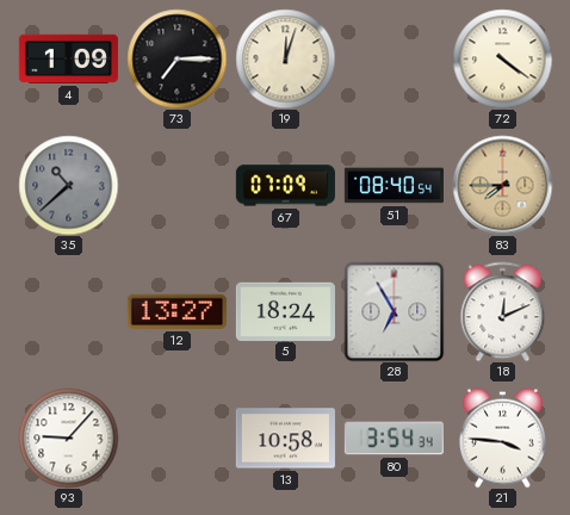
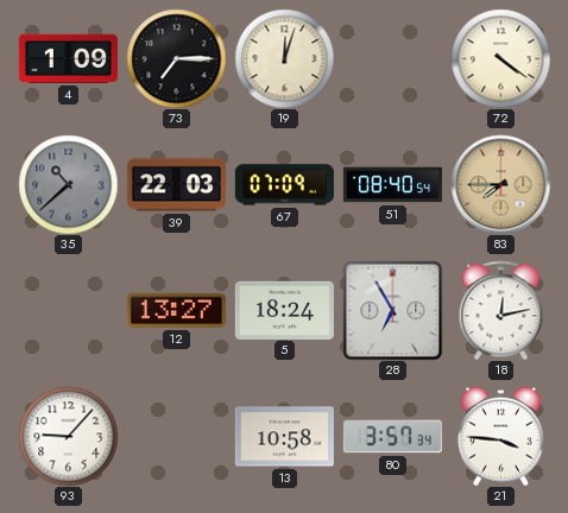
39: none -> 22:03 (176, 185)
18: 12:11 -> 12:13 (501, 310)
80: 3:54 -> 3:57 (392, 437)
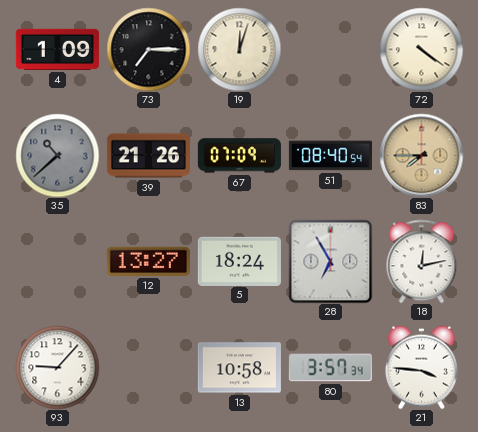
39: 22:03 -> 21:26 (148, 156)
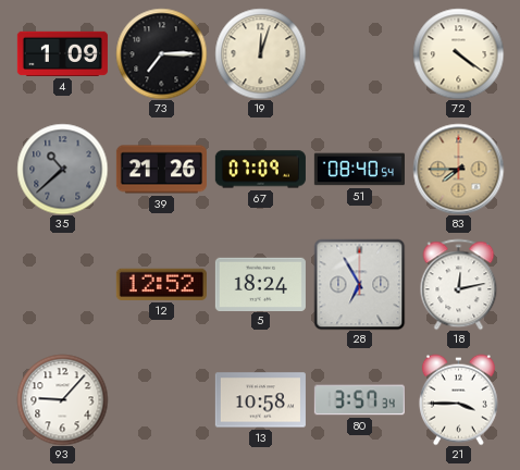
12: 13:27 -> 12:52 (161, 284)
21: 3:46 -> 3:45 (458, 399)
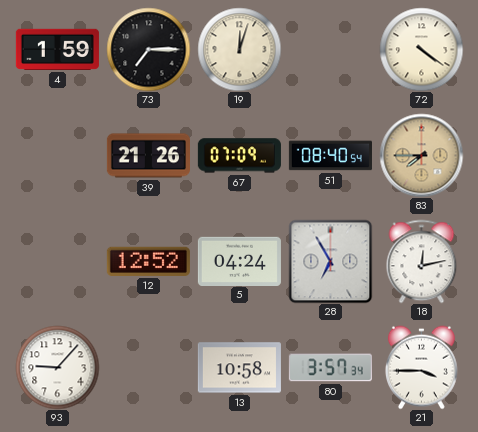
4: 1:09 -> 1:59 (57, 49)
35: 10:38 -> none (62, 169)
5: 18:24 -> 04:24 (239, 261)
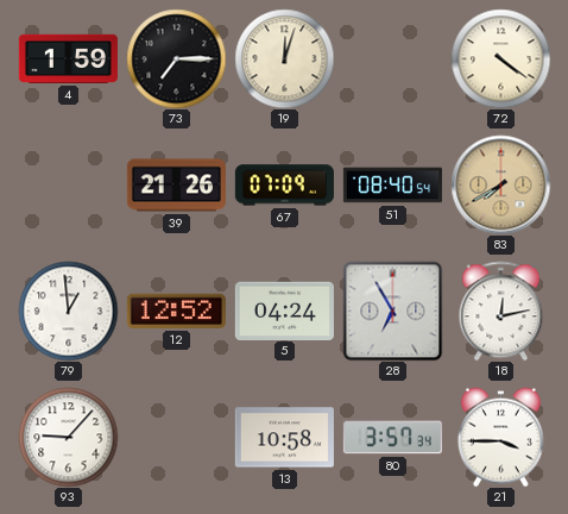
83: 7:45 -> 7:40 (500, 184)
79: none -> 12:59 (68, 311)
